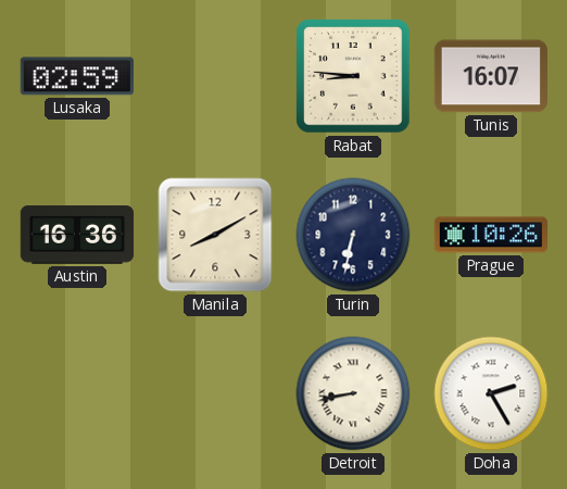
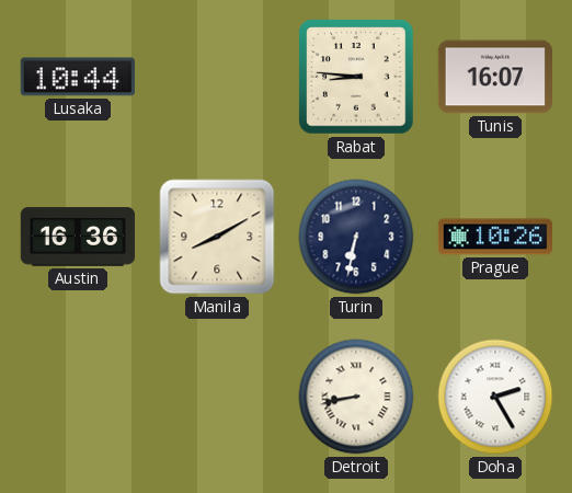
Lusaka: 02:59 -> 10:44 (78, 77)
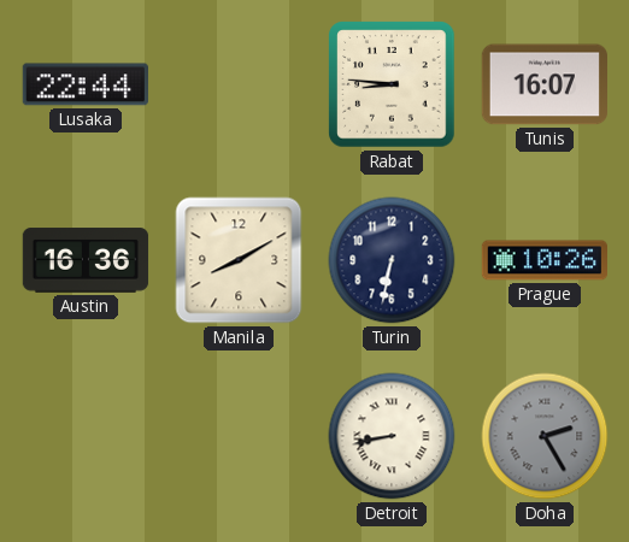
Lusaka: 10:44 -> 22:44 (86, 84)
Doha dial: white -> grey (545, 436)
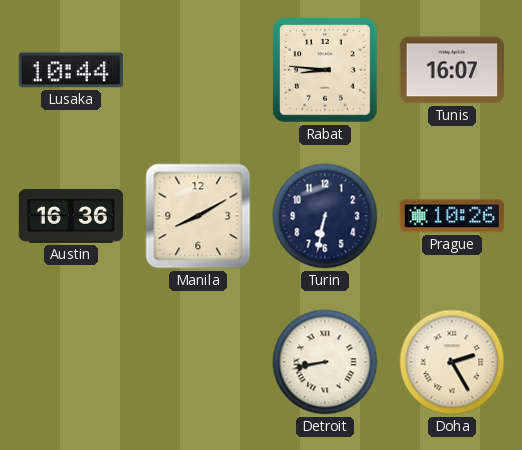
Lusaka: 22:44 -> 10:44 (71, 70)
Doha dial: grey -> cream (452, 362)
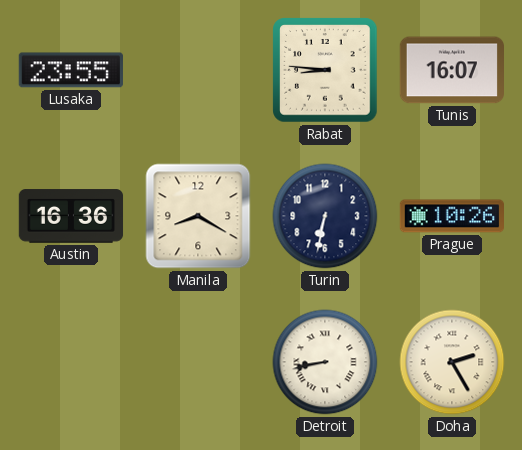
Lusaka: 10:44 -> 23:55 (71, 70)
Manila: 8:10 -> 8:20 (198, 216)
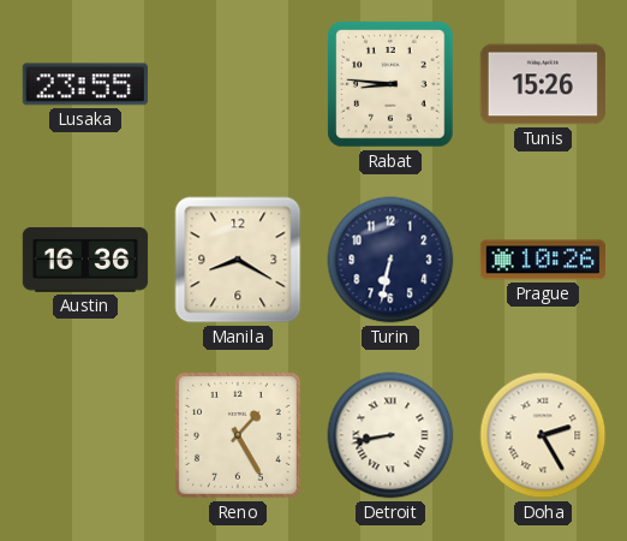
Tunis: 16:07 -> 15:26 (542, 84)
Reno: none -> 1:25 (238, 435)
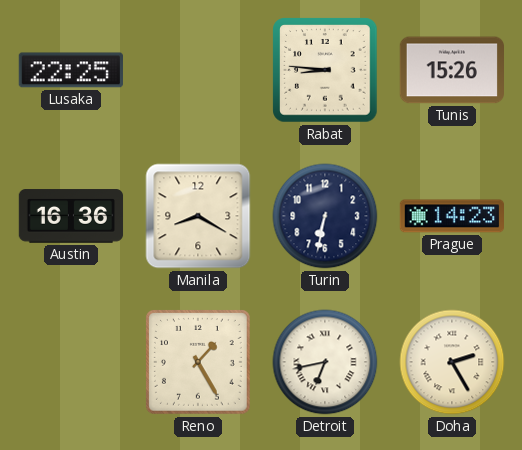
Lusaka: 23:55 -> 22:25 (71, 70)
Prague: 10:26 -> 14:23 (451, 216)
Detroit: 8:43 -> 6:43 (325, 362)
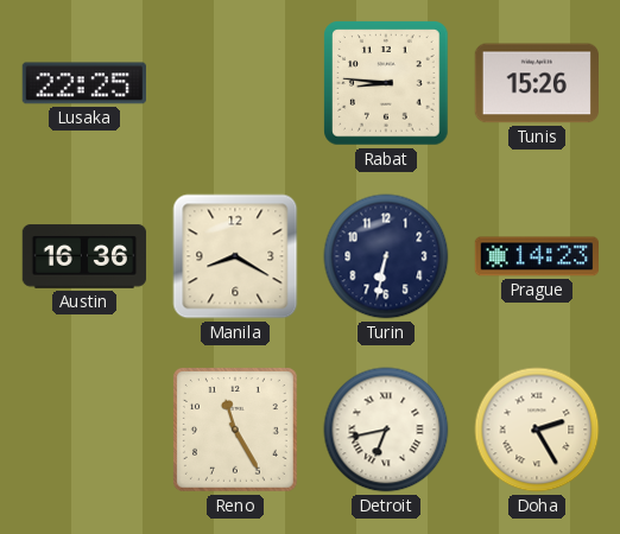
Reno: 1:25 -> 11:25 (235, 430)
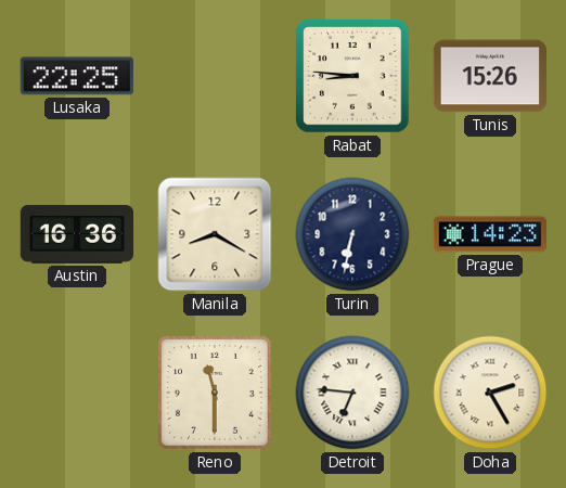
Reno: 11:25 -> 11:30 (215, 393)
Detroit: 6:43 -> 6:46 (352, 393)
